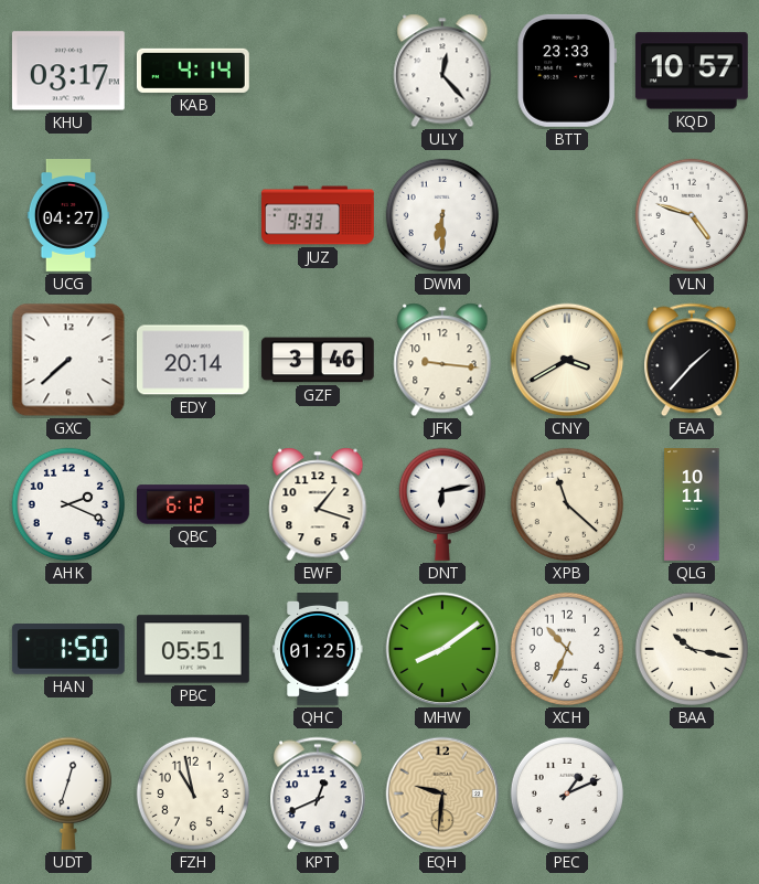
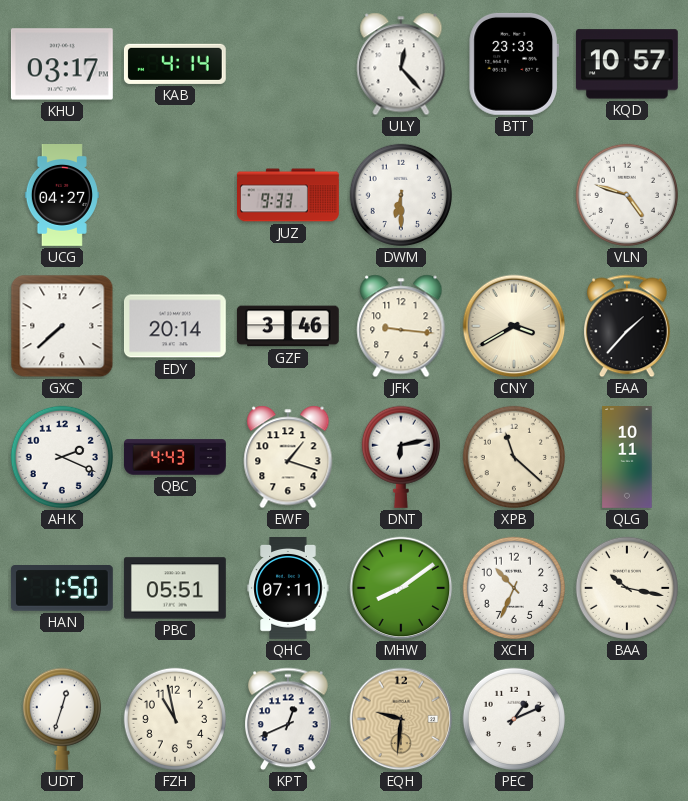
QBC: 6:12 -> 4:43 (176, 457)
QHC: 01:25 -> 07:11 (288, 589)
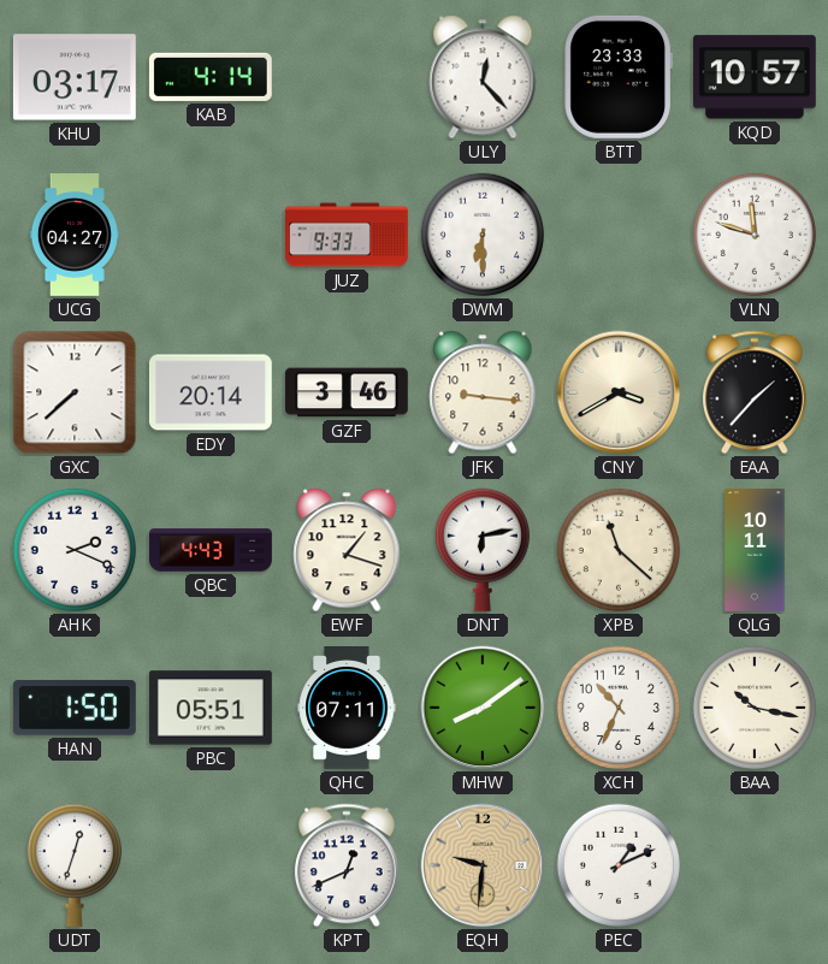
VLN: 4:48 -> 11:48 (755, 235)
FZH: 10:58 -> none (175, 719)
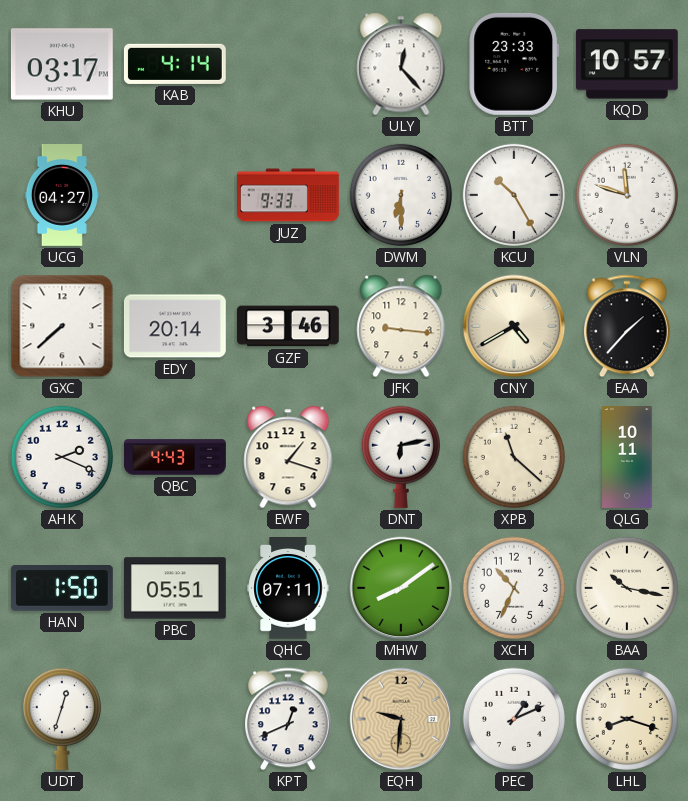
KCU: none -> 10:25 (514, 195)
CNY: 3:40 -> 4:40 (514, 326)
LHL: none -> 8:18 (627, 719)
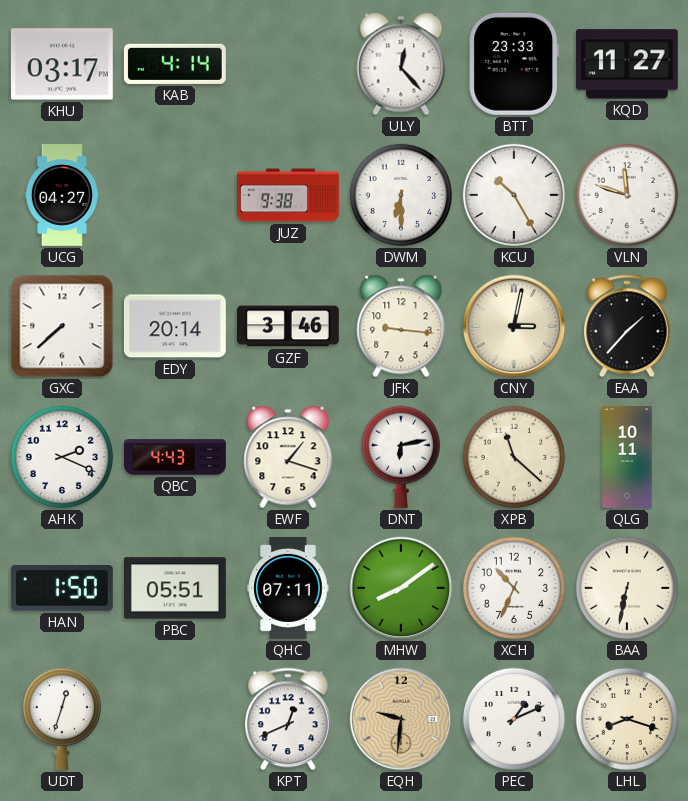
KQD: 10:57 -> 11:27 (627, 64)
JUZ: 9:33 -> 9:38 (289, 195)
CNY: 4:40 -> 3:02 (514, 326)
BAA: 10:17 -> 6:32 (627, 588)
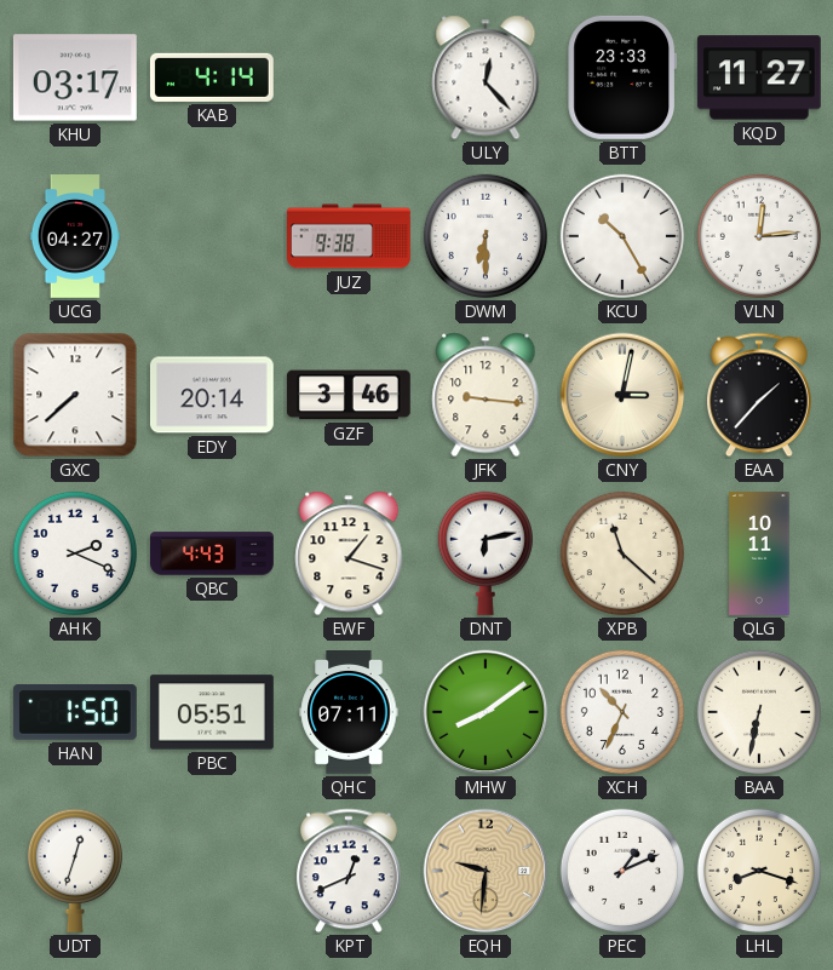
VLN: 11:48 -> 12:14 (759, 236)
